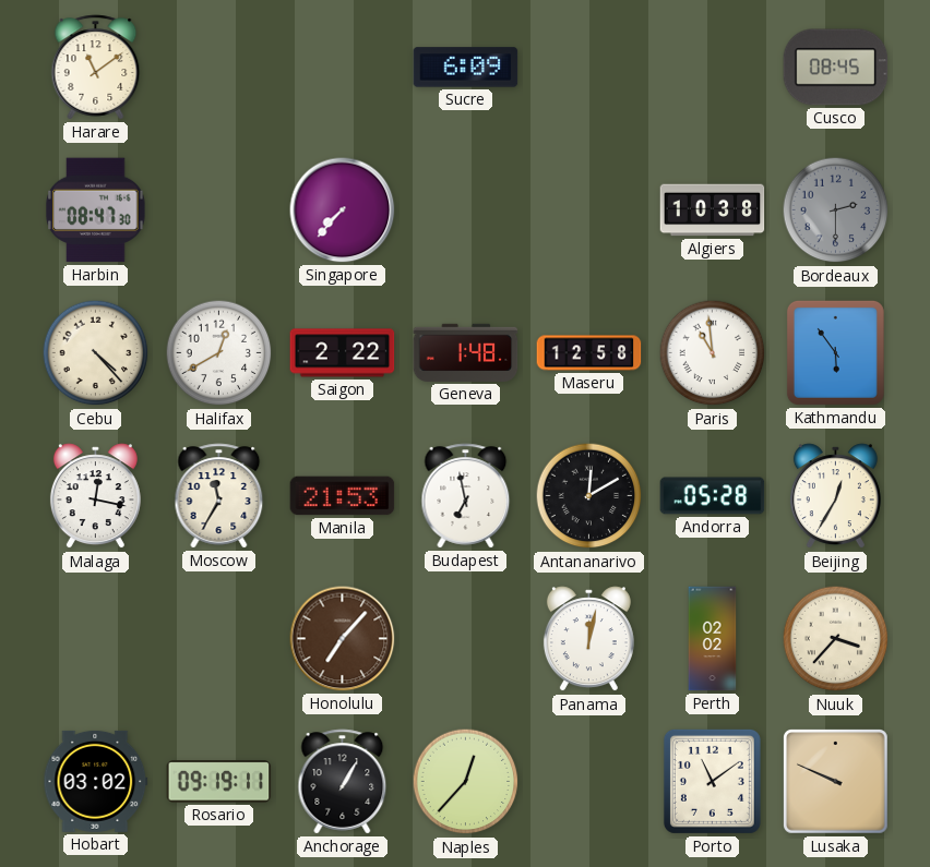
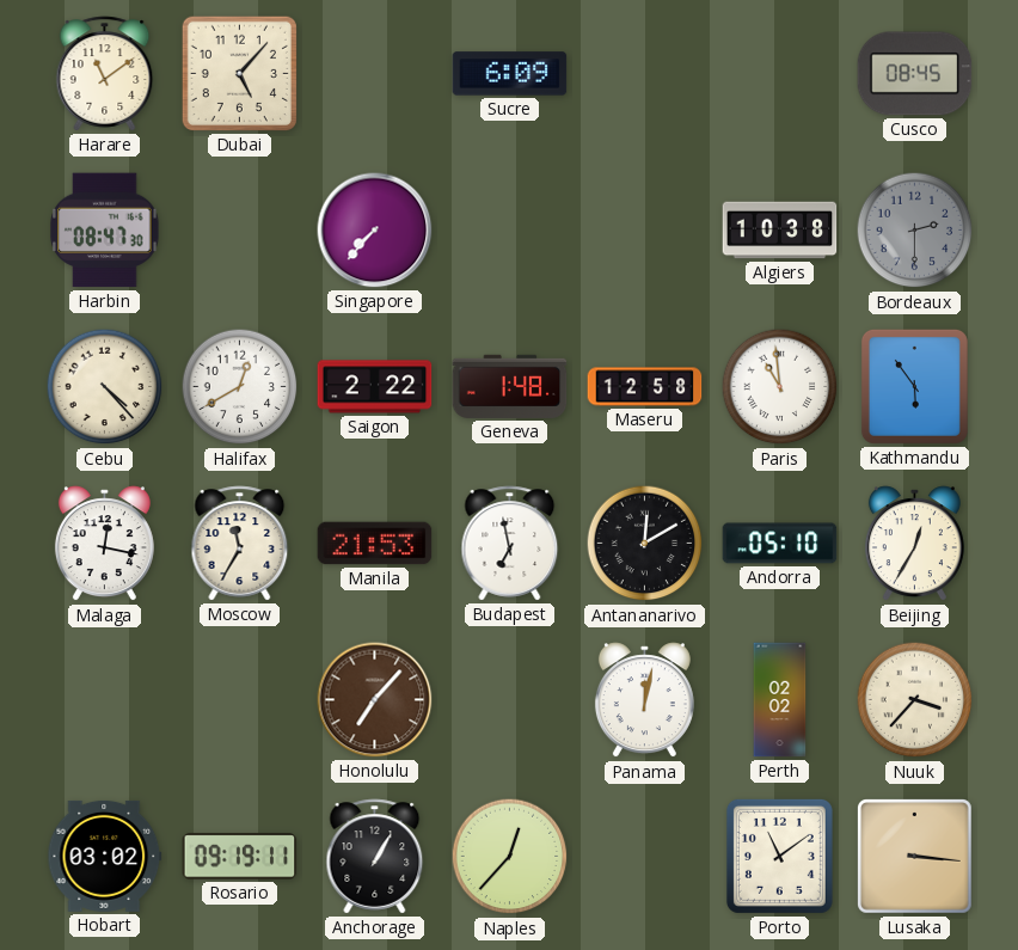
Dubai: none -> 5:07 (239, 73)
Andorra: 05:28 -> 05:10 (780, 544)
Lusaka: 9:49 -> 3:16 (915, 857)
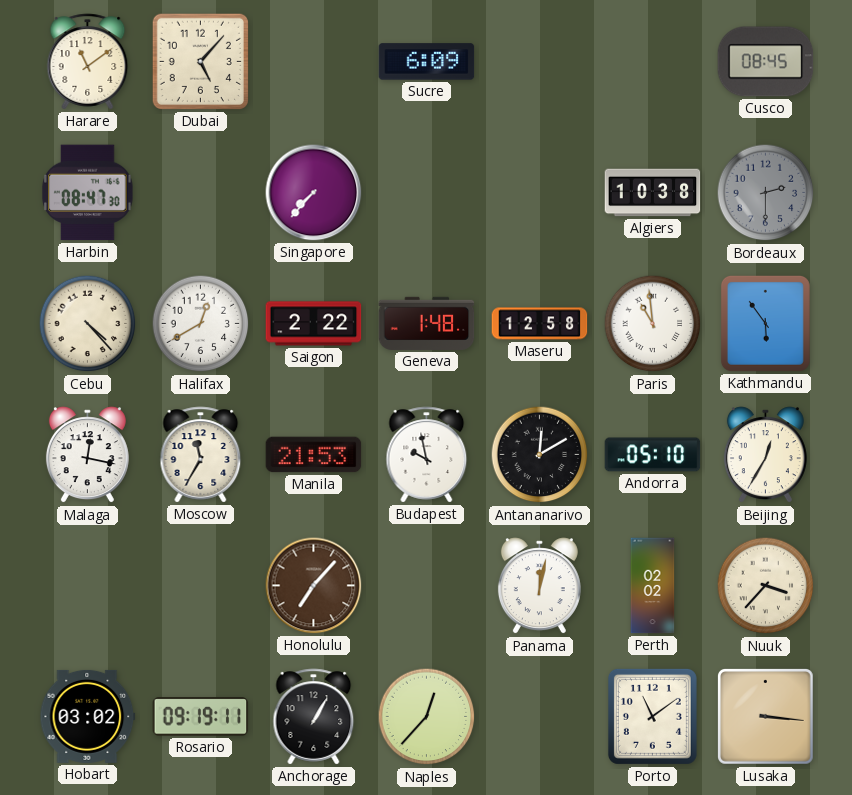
Budapest: 6:58 -> 9:58 (427, 455)
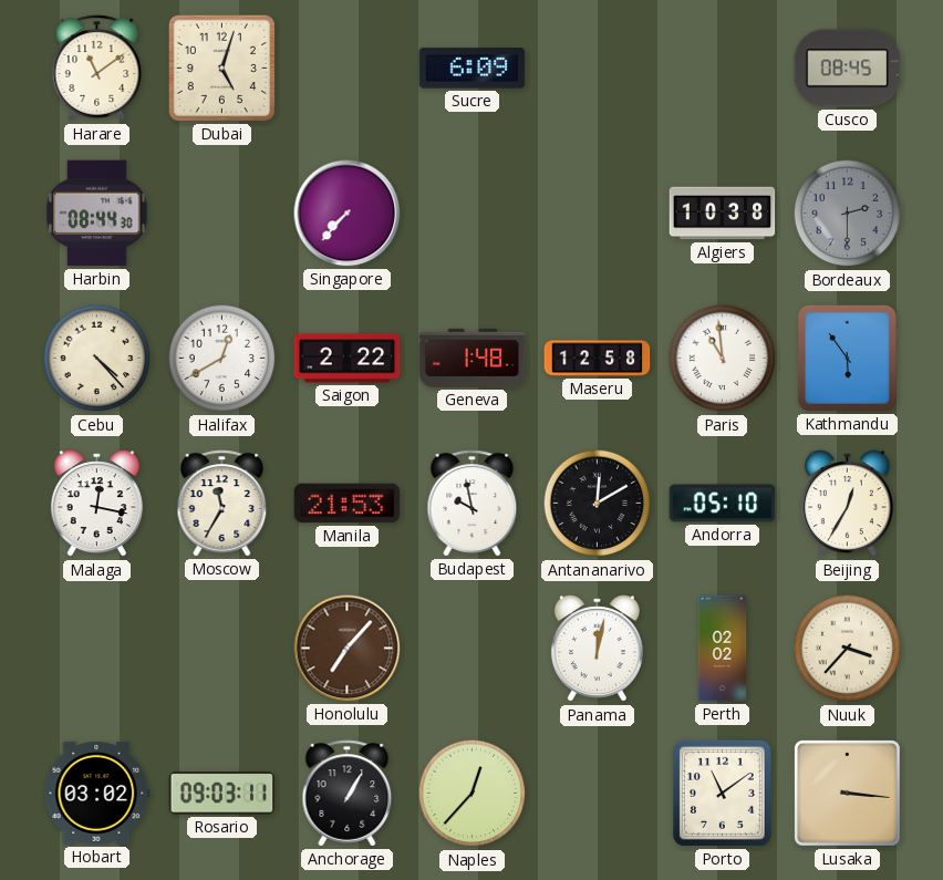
Dubai: 5:07 -> 5:03 (221, 68)
Harbin: 08:47 -> 08:44 (97, 214)
Rosario: 09:19 -> 09:03 (222, 794)
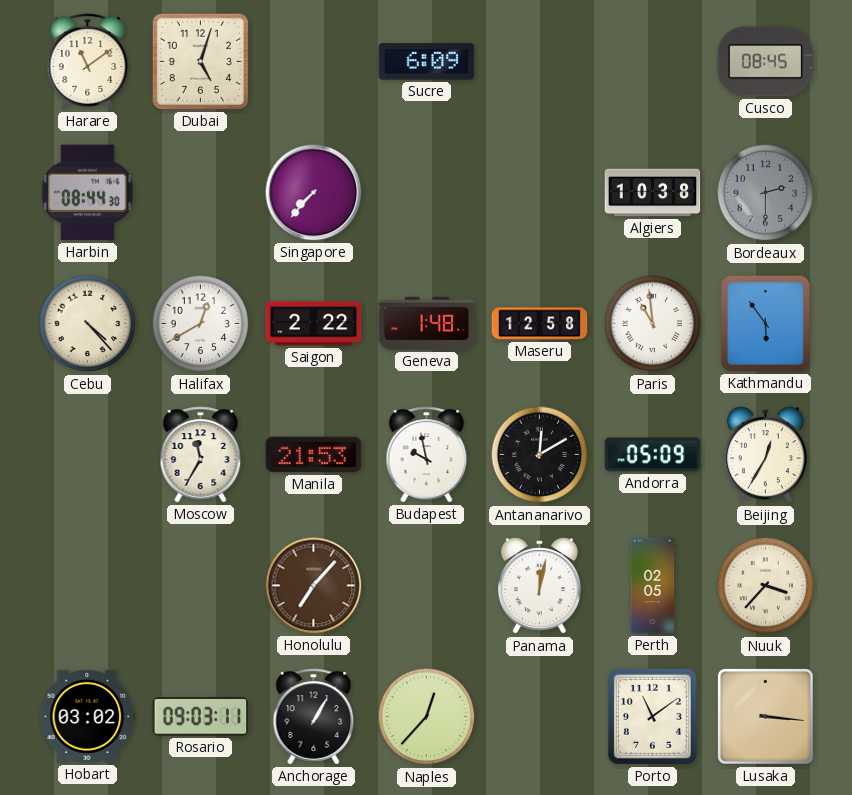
Malaga: 12:17 -> none (96, 504)
Andorra: 05:10 -> 05:09 (653, 455)
Perth: 02:02 -> 02:05 (653, 586)
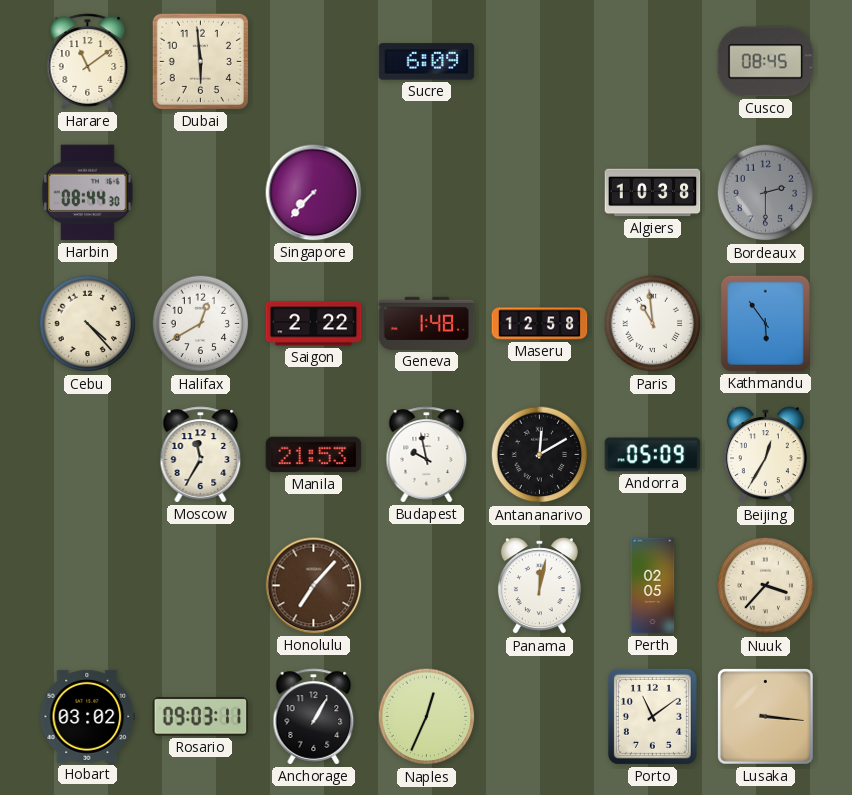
Dubai: 5:03 -> 5:59 (200, 61)
Naples: 12:37 -> 12:34 (427, 717)
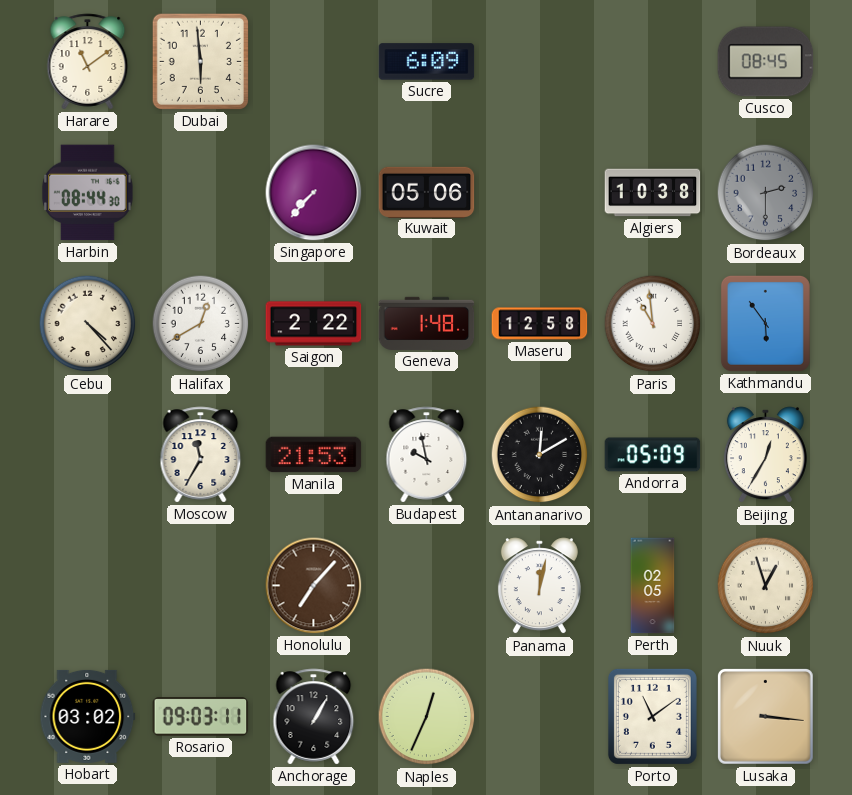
Kuwait: none -> 05:06 (427, 192)
Nuuk: 3:37 -> 12:57 (766, 586)
